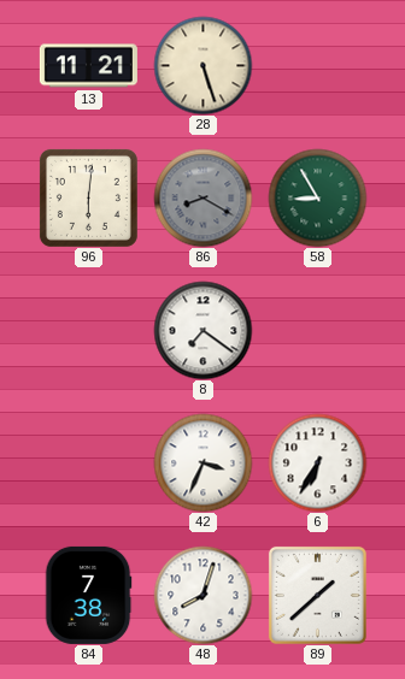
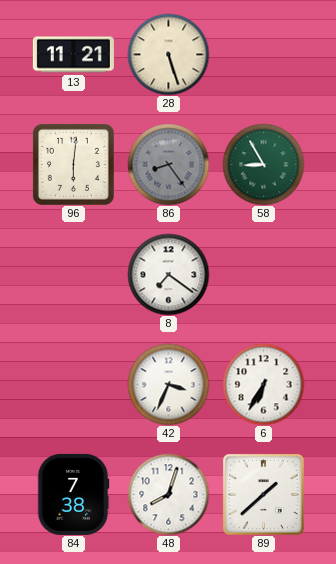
86: 8:20 -> 8:24 (168, 164)
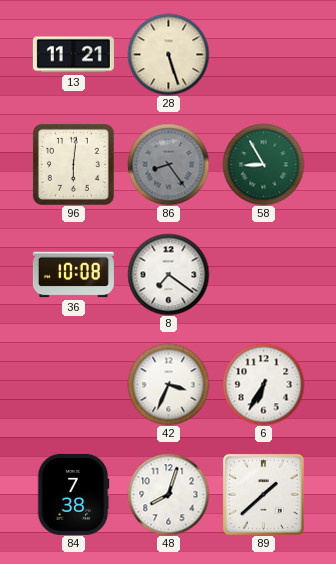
36: none -> 10:08 (73, 275)
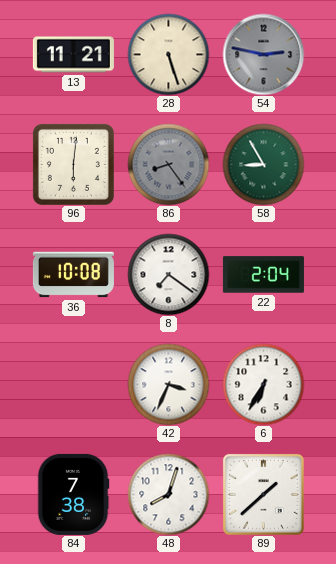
54: none -> 2:47 (263, 54)
22: none -> 2:04 (263, 275)
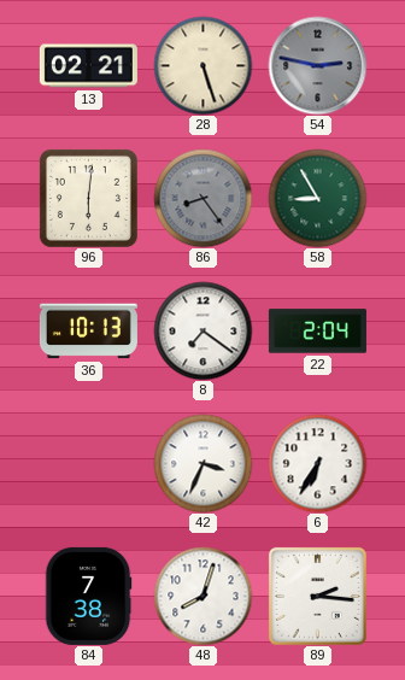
13: 11:21 -> 02:21 (88, 66)
36: 10:08 -> 10:13 (88, 332)
89: 1:38 -> 2:16 (317, 596)
